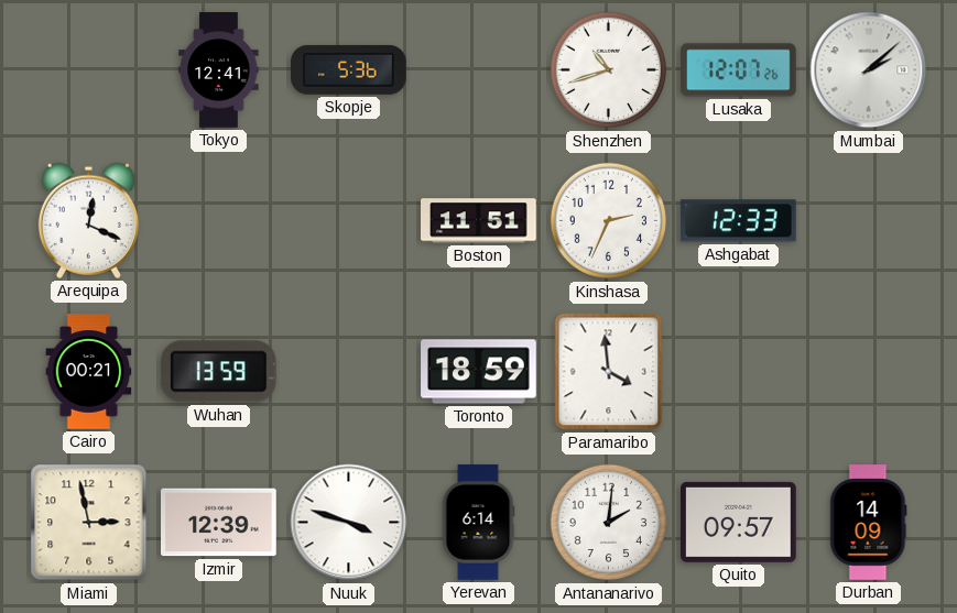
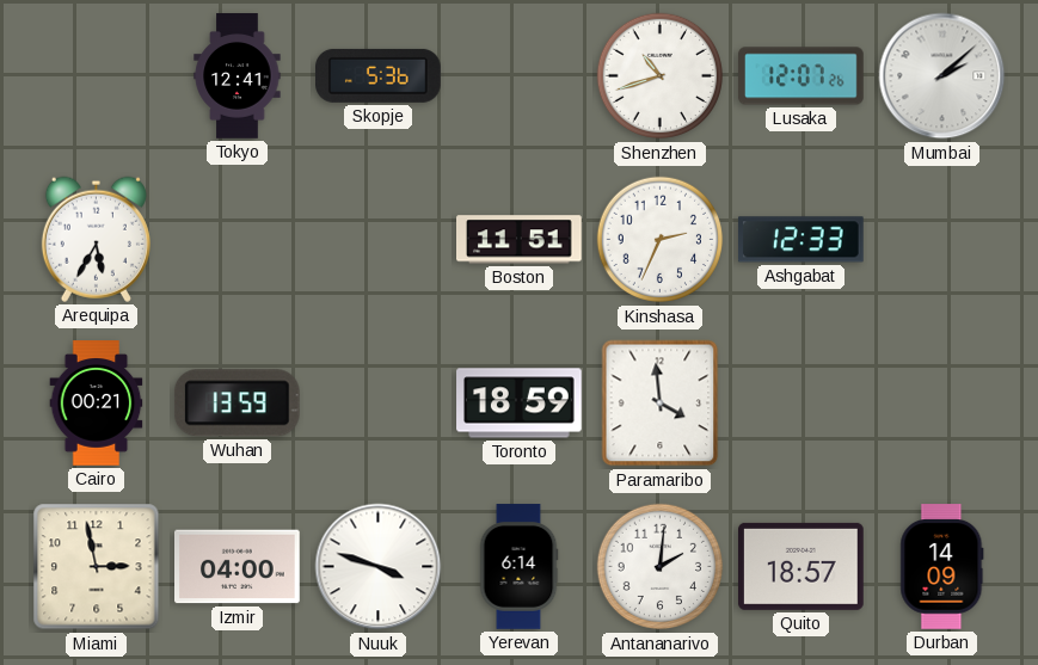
Arequipa: 12:19 -> 5:35 (96, 239)
Izmir: 12:39 -> 04:00 (238, 567)
Quito: 09:57 -> 18:57 (801, 566)
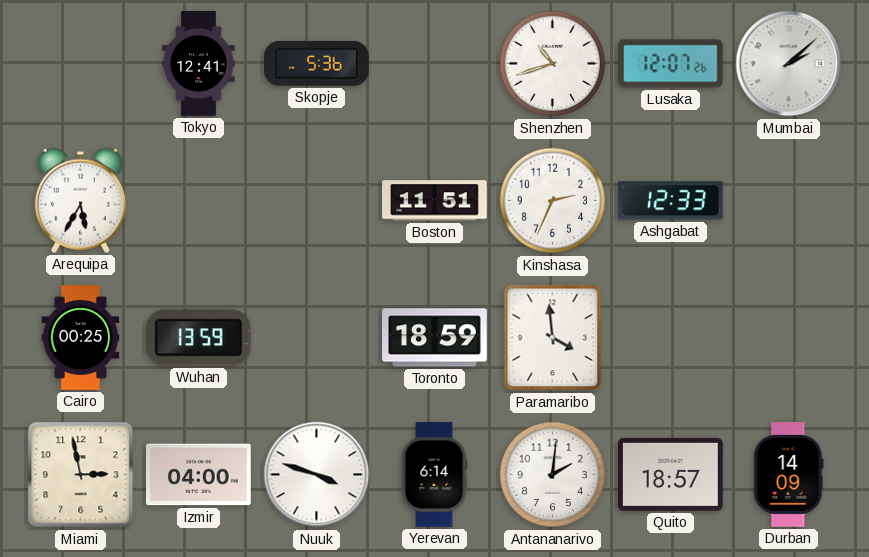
Cairo: 00:21 -> 00:25 (81, 338)
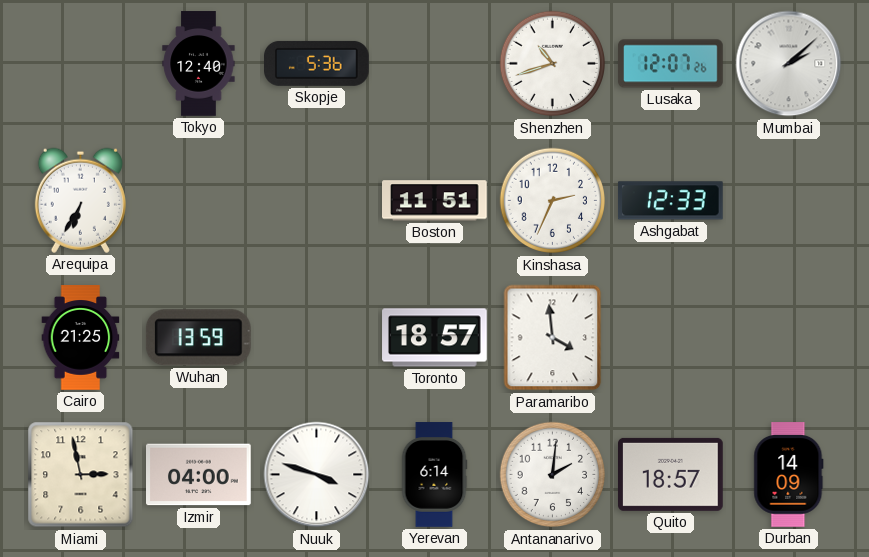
Tokyo: 12:41 -> 12:40 (199, 64)
Arequipa: 5:35 -> 6:35 (80, 200)
Cairo: 00:25 -> 21:25 (81, 338)
Toronto: 18:59 -> 18:57 (435, 338)
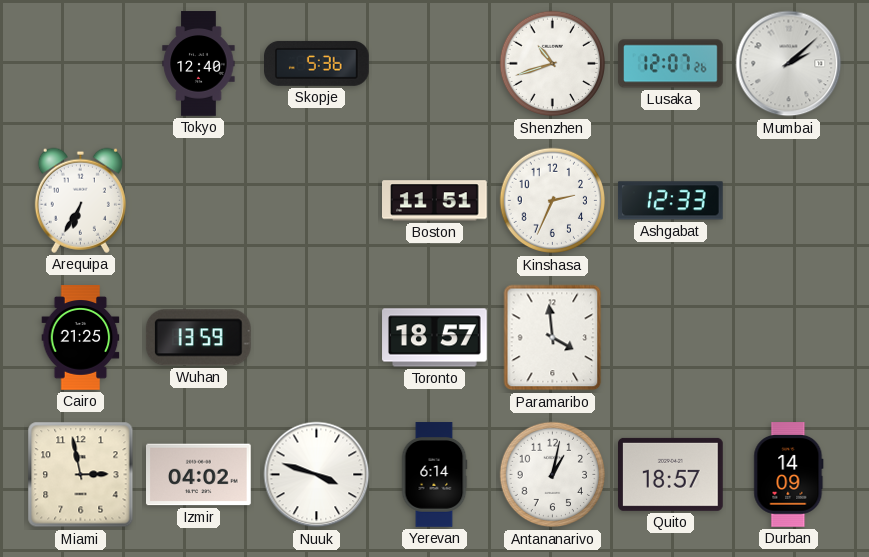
Izmir: 04:00 -> 04:02 (199, 475)
Antananarivo: 2:01 -> 1:02 (553, 475)
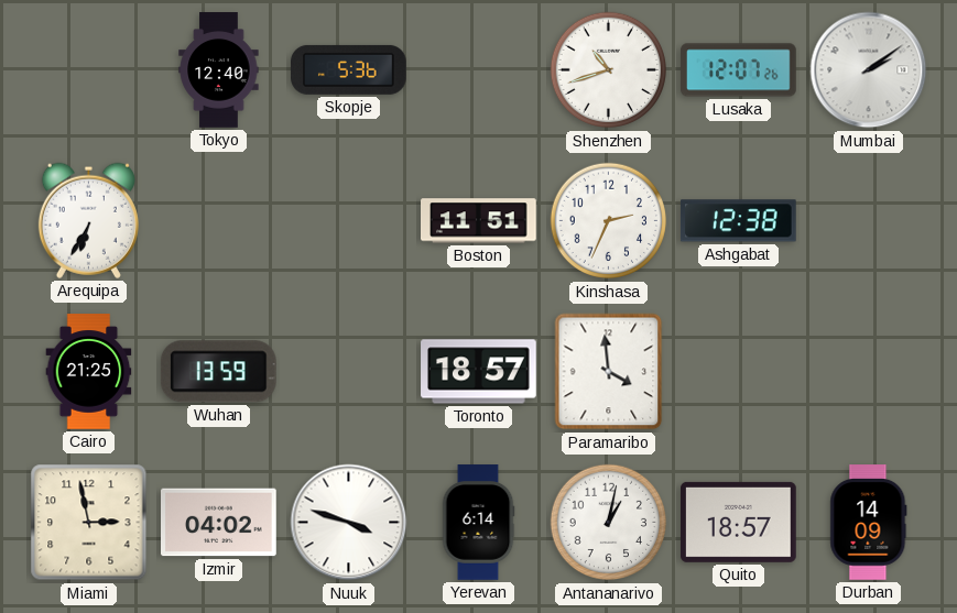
Mumbai: 2:08 -> 2:09 (869, 70)
Ashgabat: 12:33 -> 12:38 (738, 221)
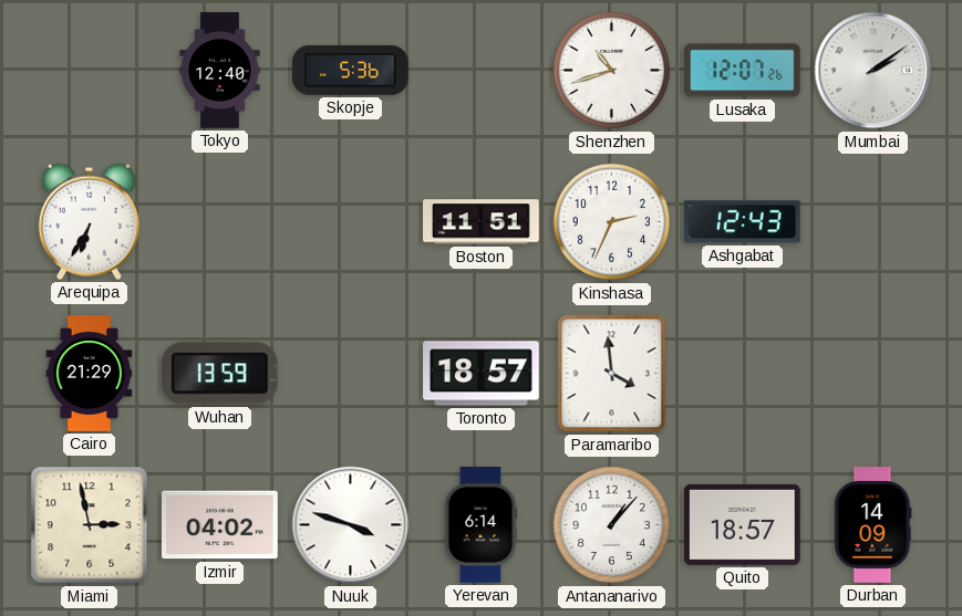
Ashgabat: 12:38 -> 12:43 (742, 222)
Cairo: 21:25 -> 21:29 (90, 374)
Antananarivo: 1:02 -> 1:07 (612, 525)
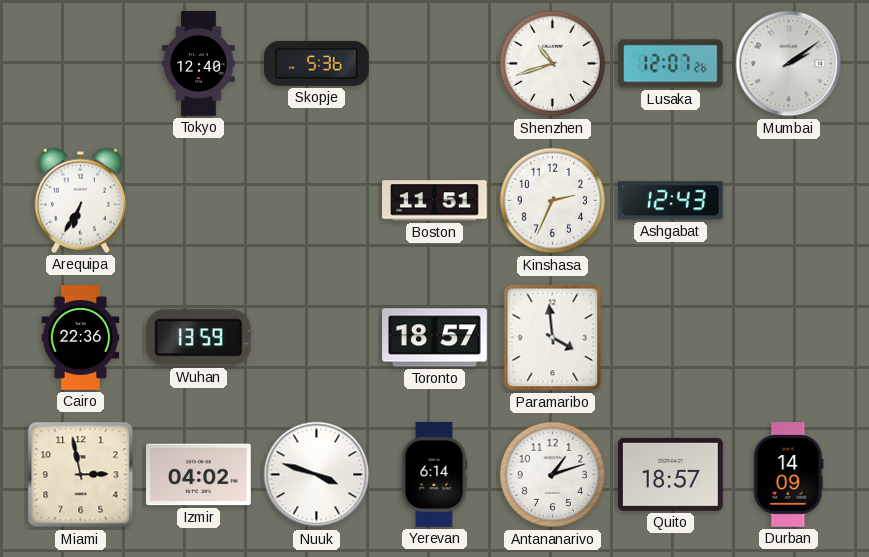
Cairo: 21:29 -> 22:36 (81, 338)
Antananarivo: 1:07 -> 1:12 (553, 475)
